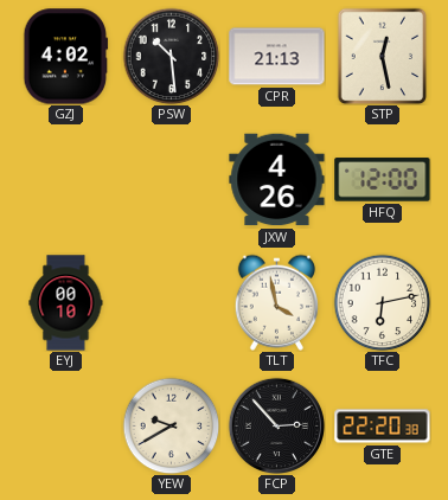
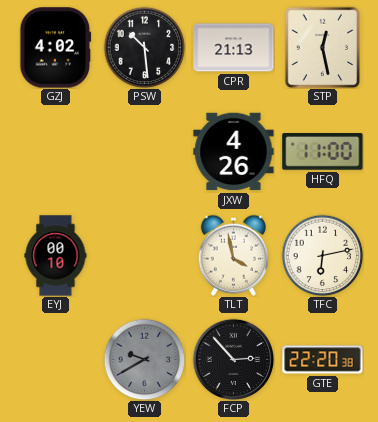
HFQ: 12:00 -> 11:00 (323, 152)
YEW dial: cream -> grey (144, 359)
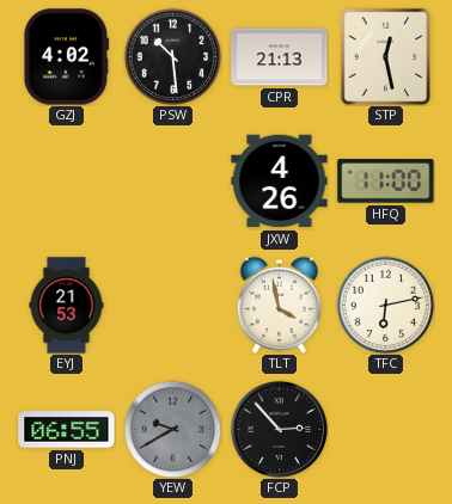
EYJ: 00:10 -> 21:53 (67, 306)
PNJ: none -> 06:55 (67, 430)
GTE: 22:20 -> none (323, 360)
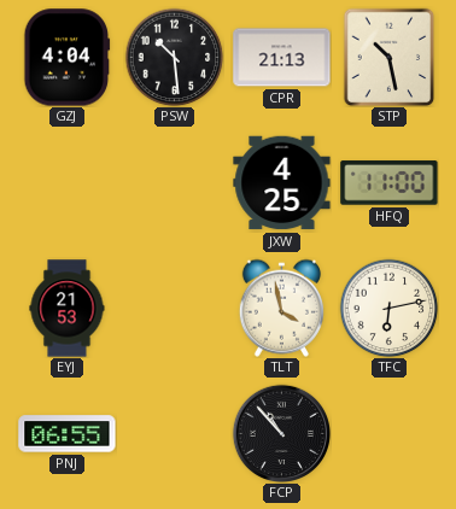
GZJ: 4:02 -> 4:04 (68, 58)
STP: 12:28 -> 10:28 (390, 57)
JXW: 4:26 -> 4:25 (282, 183)
YEW: 9:40 -> none (172, 429)
FCP: 2:53 -> 10:53 (281, 433)
